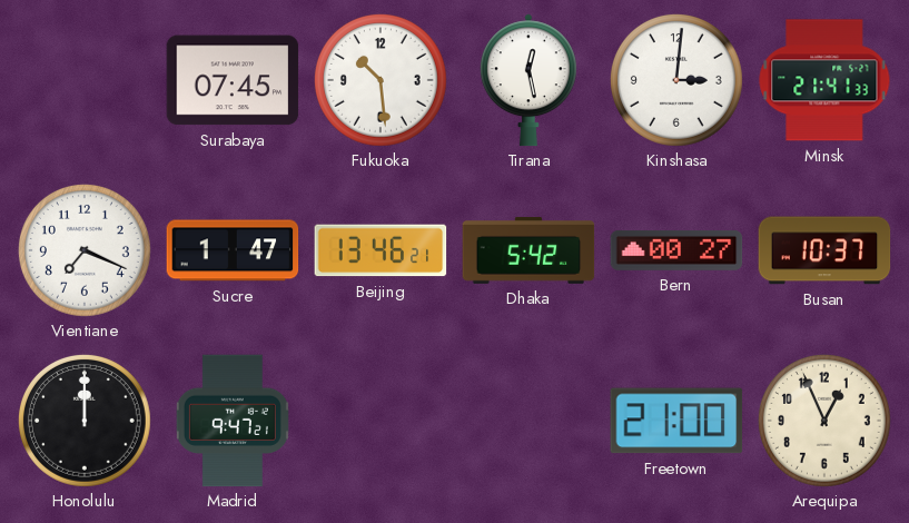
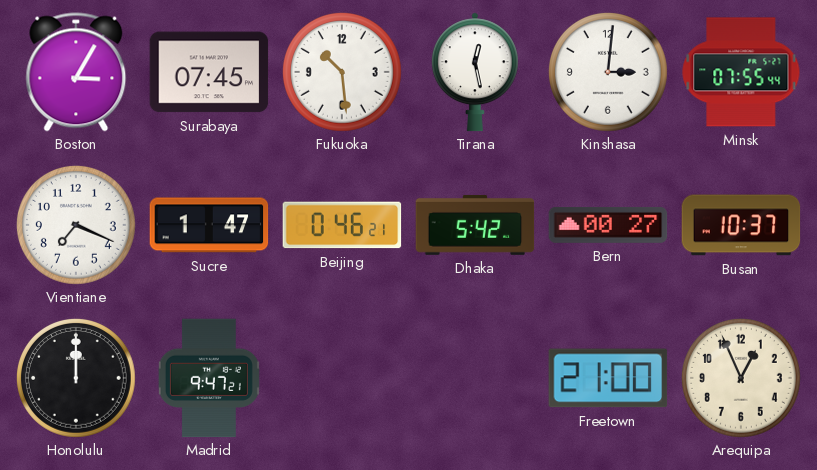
Boston: none -> 3:05 (76, 72)
Minsk: 21:41 -> 07:55 (741, 72)
Beijing: 13:46 -> 0:46 (342, 225)
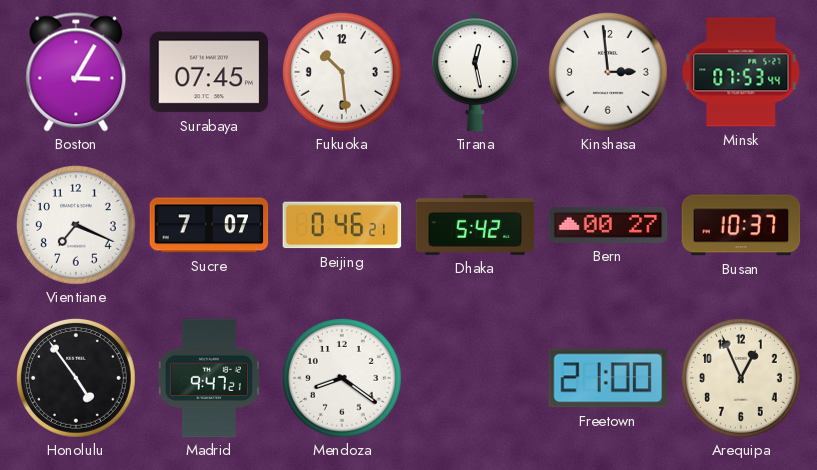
Kinshasa: 3:01 -> 2:59 (608, 72)
Minsk: 07:55 -> 07:53 (741, 72)
Sucre: 1:47 -> 7:07 (209, 225)
Honolulu: 12:00 -> 4:54 (76, 378)
Mendoza: none -> 8:21 (342, 378)
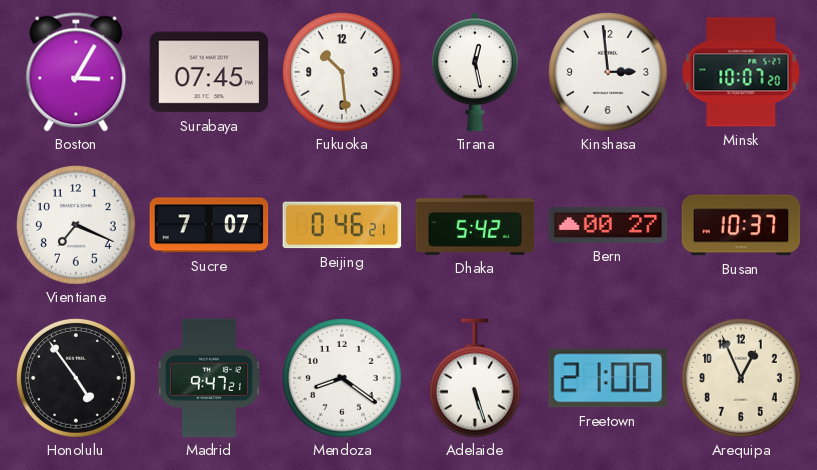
Minsk: 07:53 -> 10:07 (741, 72)
Adelaide: none -> 5:27 (475, 378)
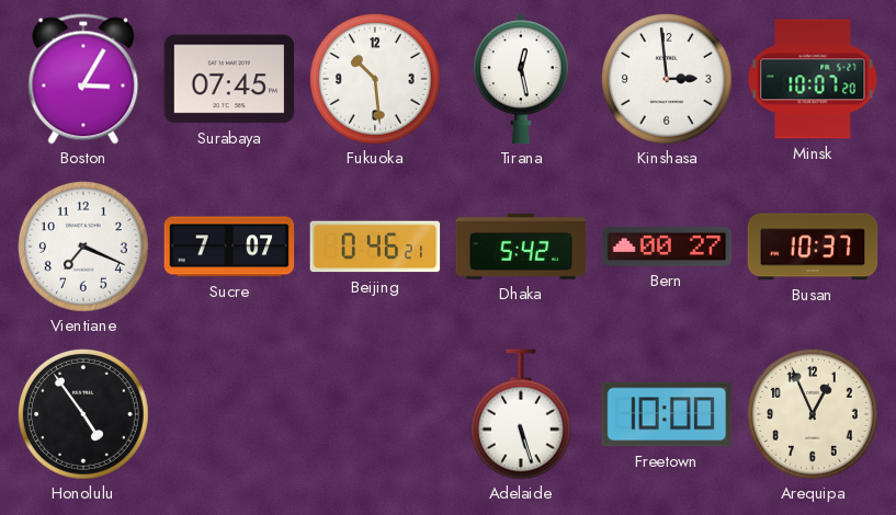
Madrid: 9:47 -> none (209, 378)
Mendoza: 8:21 -> none (342, 378)
Freetown: 21:00 -> 10:00 (667, 414)
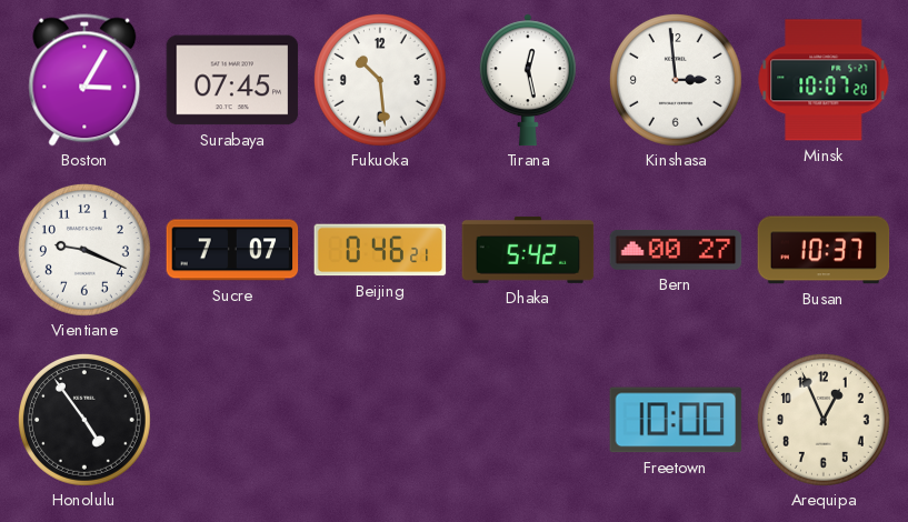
Vientiane: 7:19 -> 9:19 (84, 250)
Adelaide: 5:27 -> none (521, 414)
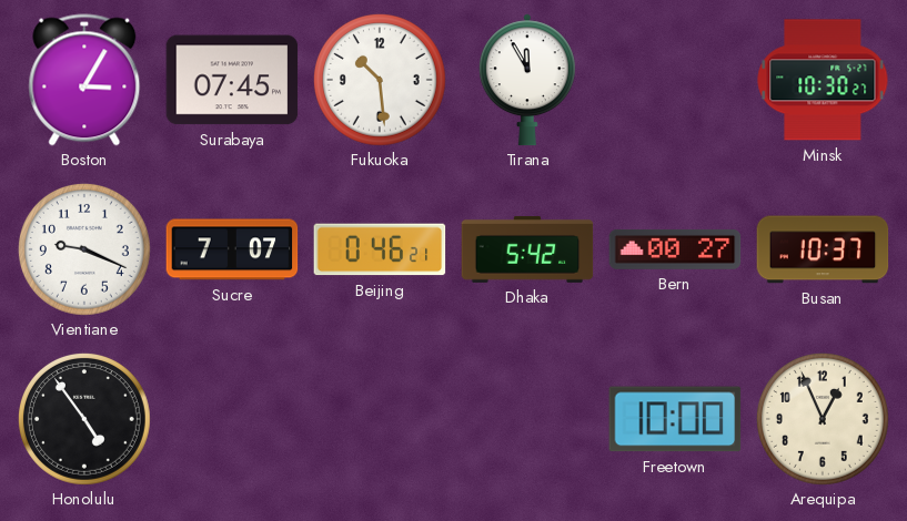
Tirana: 12:28 -> 11:55 (527, 80)
Kinshasa: 2:59 -> none (676, 80)
Minsk: 10:07 -> 10:30 (823, 80)
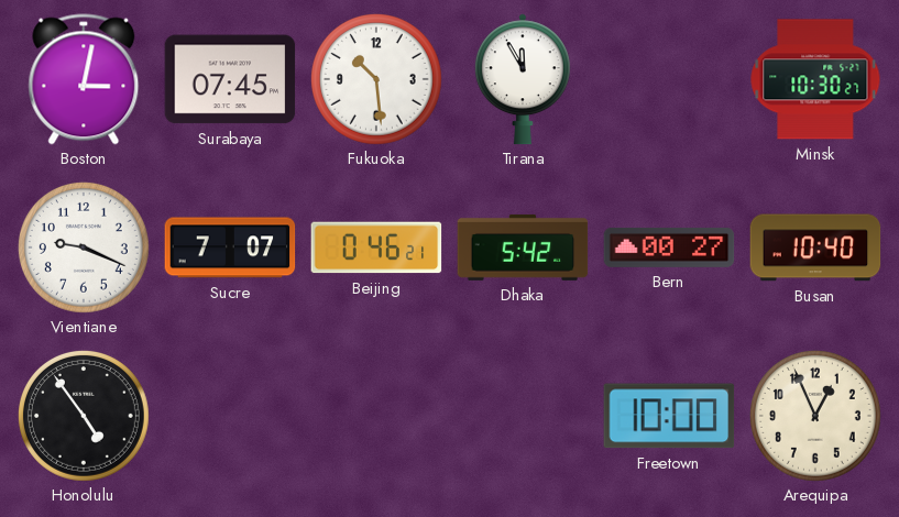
Boston: 3:05 -> 3:02 (84, 79)
Busan: 10:37 -> 10:40 (815, 248)
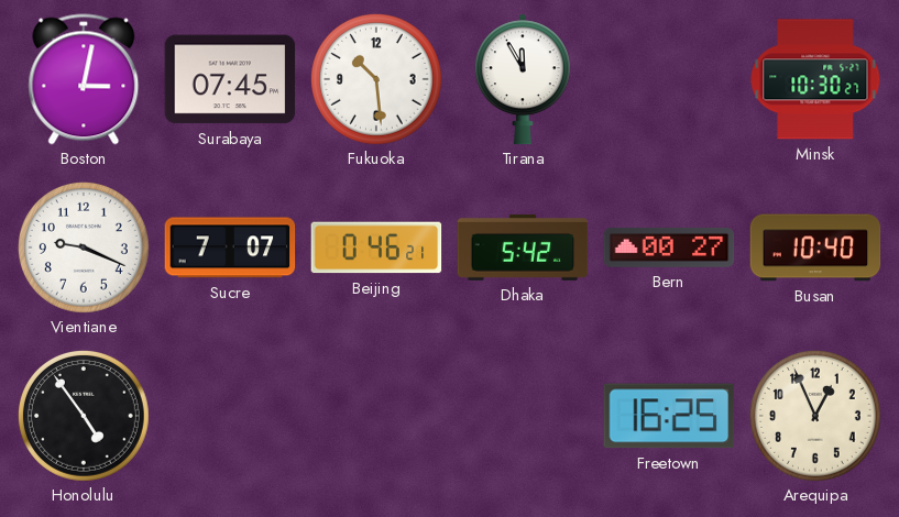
Freetown: 10:00 -> 16:25 (669, 416)
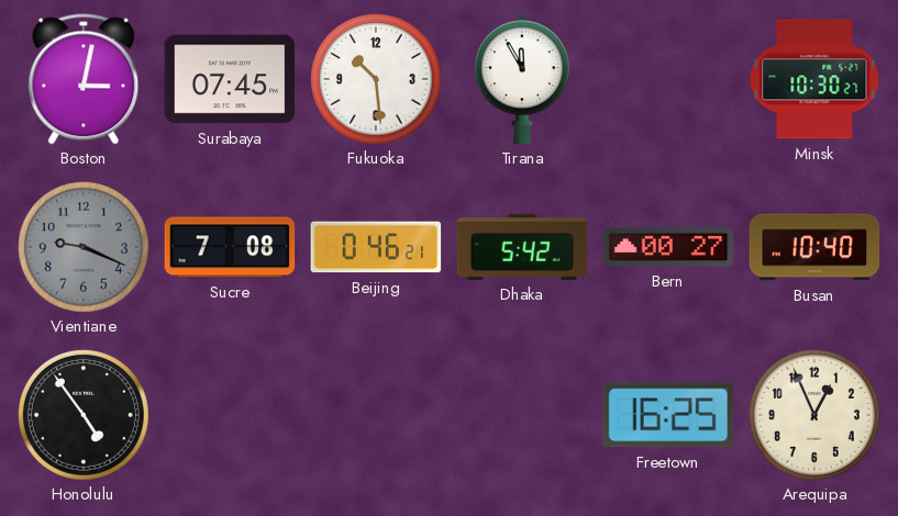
Vientiane dial: white -> grey (84, 247)
Sucre: 7:07 -> 7:08 (230, 247)
